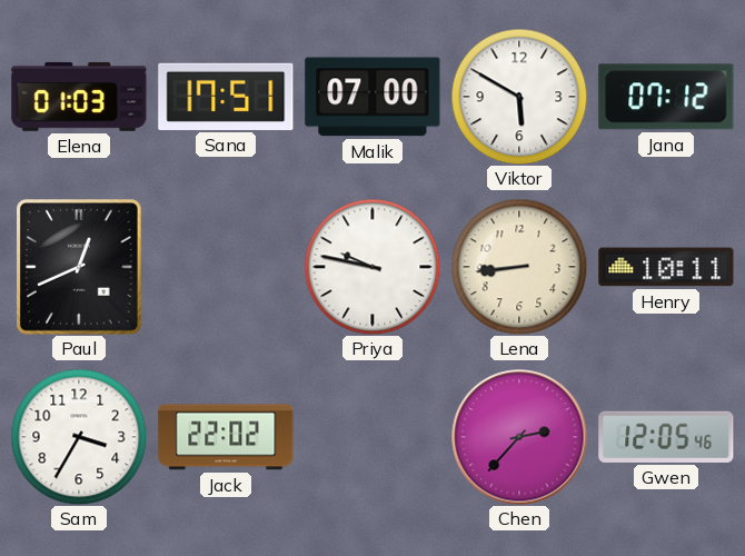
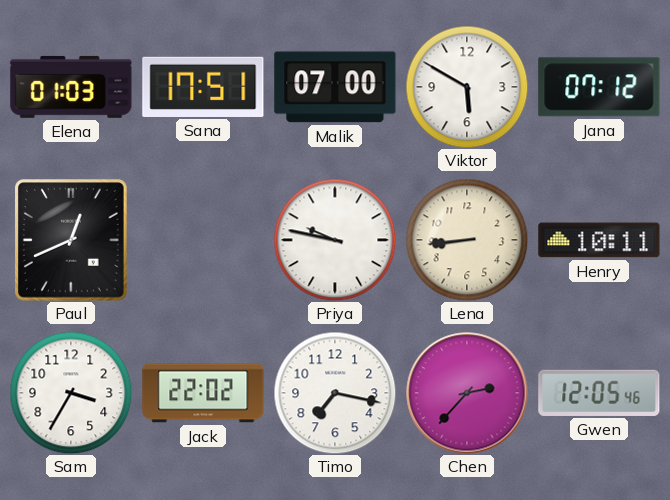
Timo: none -> 7:17 (335, 393)
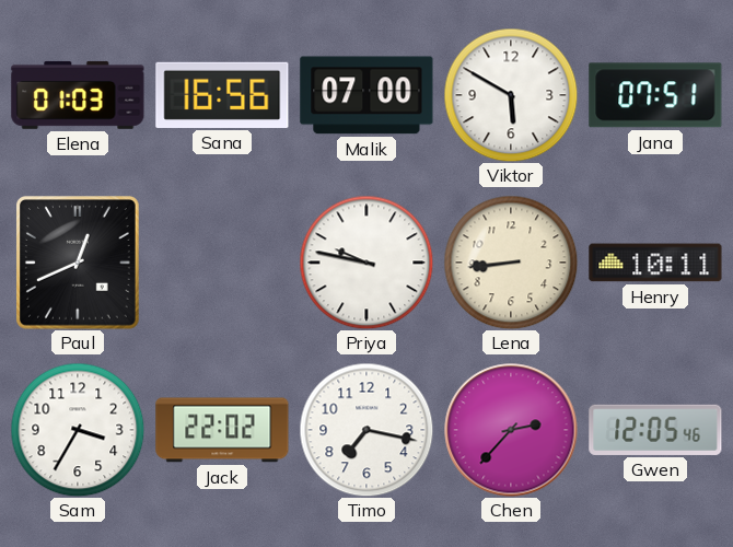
Sana: 17:51 -> 16:56 (222, 95)
Jana: 07:12 -> 07:51 (655, 95)
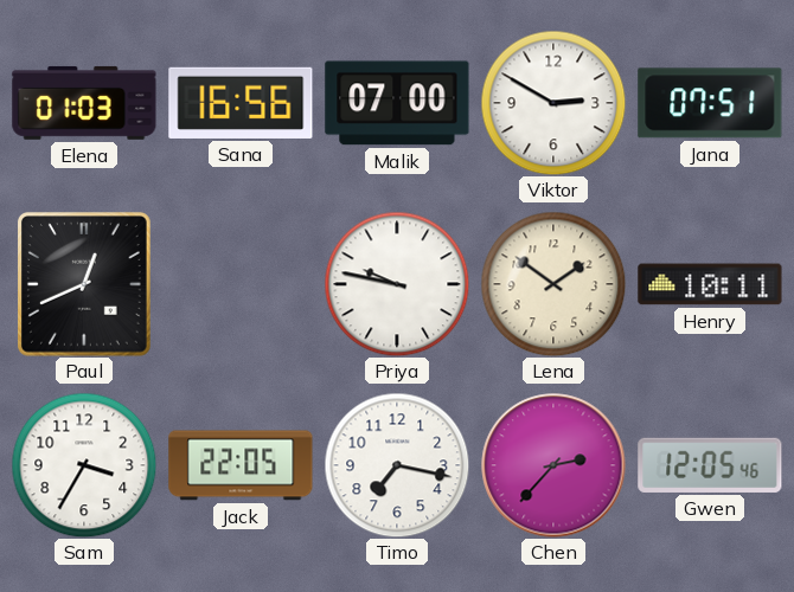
Viktor: 5:50 -> 2:50 (553, 103)
Lena: 8:44 -> 1:51 (553, 284)
Jack: 22:02 -> 22:05 (241, 465)
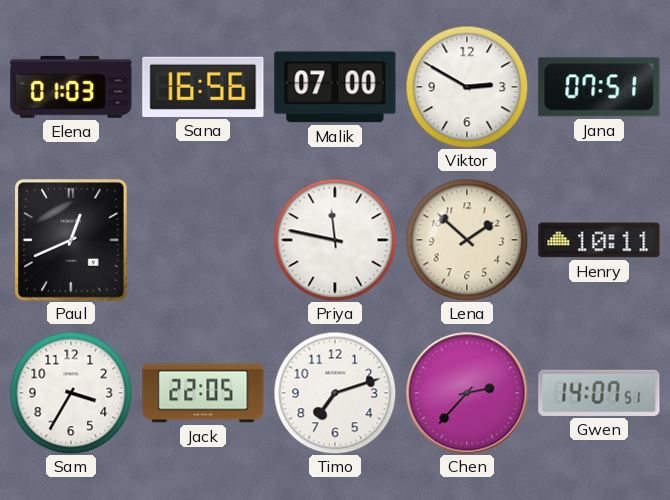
Priya: 9:47 -> 11:47 (335, 240)
Lena: 1:51 -> 1:52 (467, 240)
Timo: 7:17 -> 7:12 (335, 393)
Gwen: 12:05 -> 14:07 (599, 393)
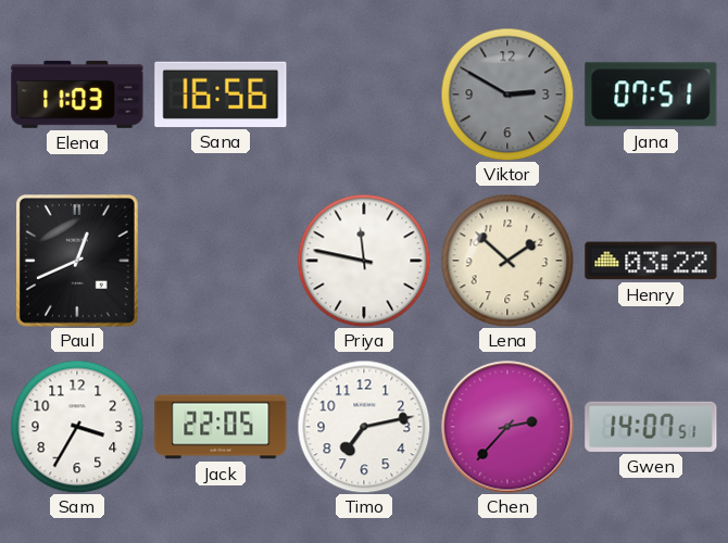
Elena: 01:03 -> 11:03 (77, 94)
Malik: 07:00 -> none (335, 87)
Viktor dial: white -> grey (507, 94)
Henry: 10:11 -> 03:22 (651, 261)
Timo: 7:12 -> 7:13 (364, 427)
